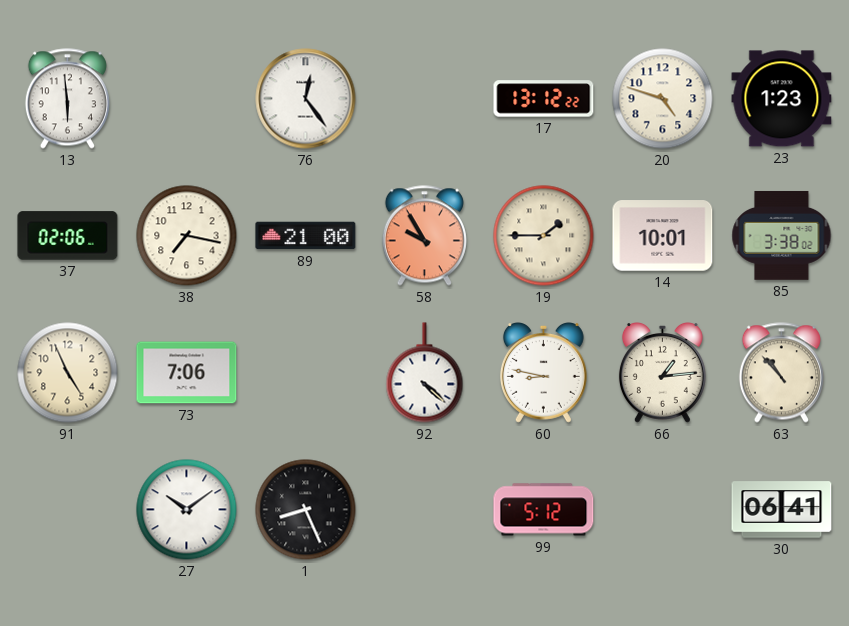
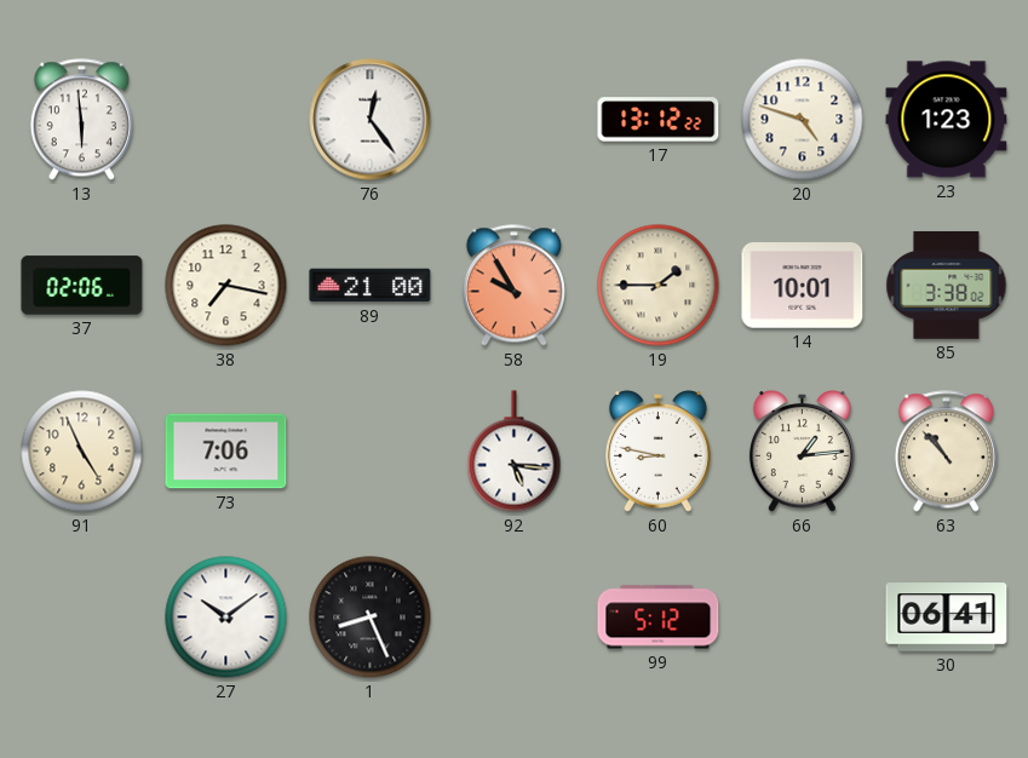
92: 4:22 -> 5:16 (515, 452)
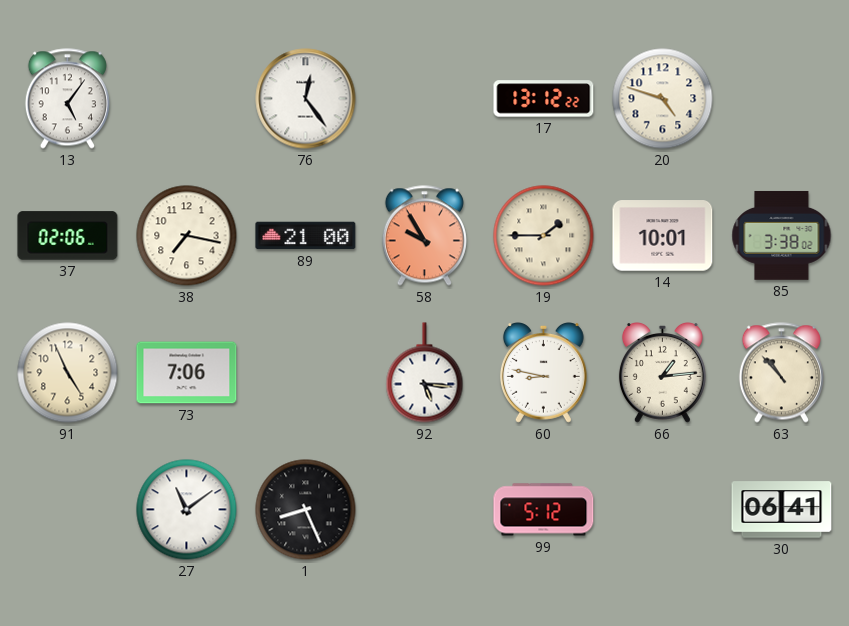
13: 5:59 -> 5:06 (67, 99)
23: 1:23 -> none (947, 120)
27: 10:09 -> 11:09 (187, 510)
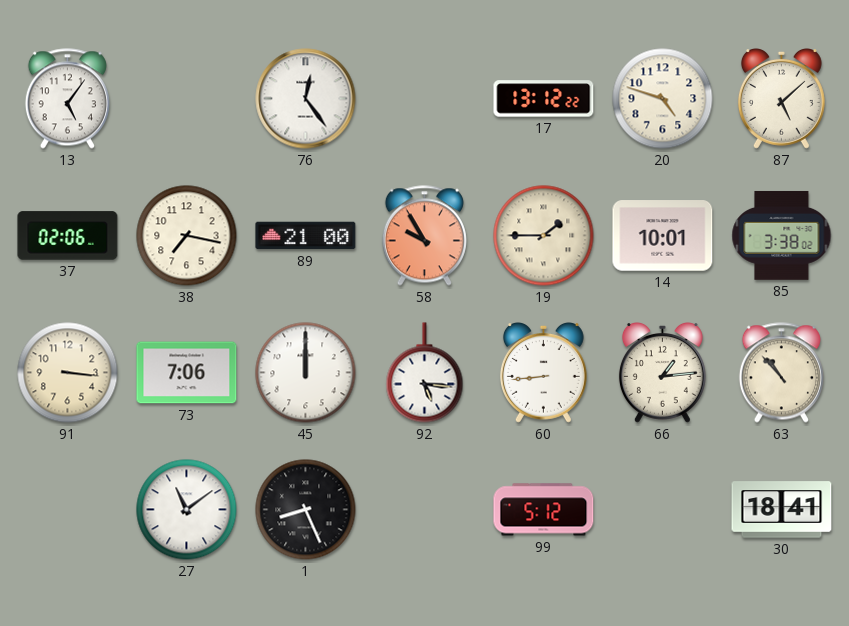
87: none -> 5:08 (781, 99)
91: 4:56 -> 3:16 (68, 373)
45: none -> 12:00 (306, 373)
60: 8:47 -> 8:44 (543, 373)
30: 06:41 -> 18:41 (782, 510)
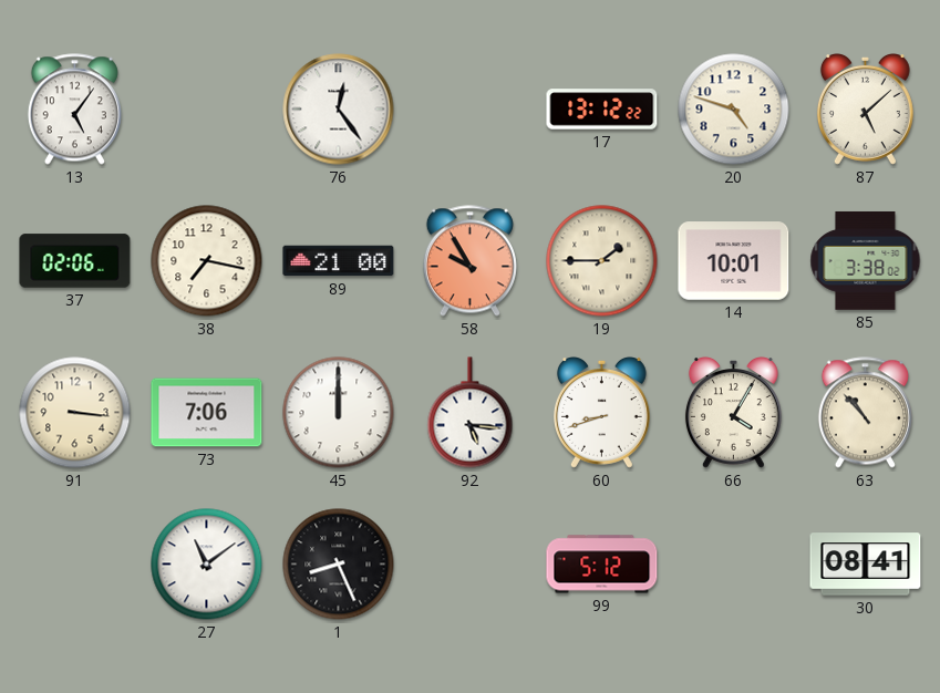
60: 8:44 -> 8:42 (601, 413)
66: 1:14 -> 4:05 (733, 413)
30: 18:41 -> 08:41 (866, 565)
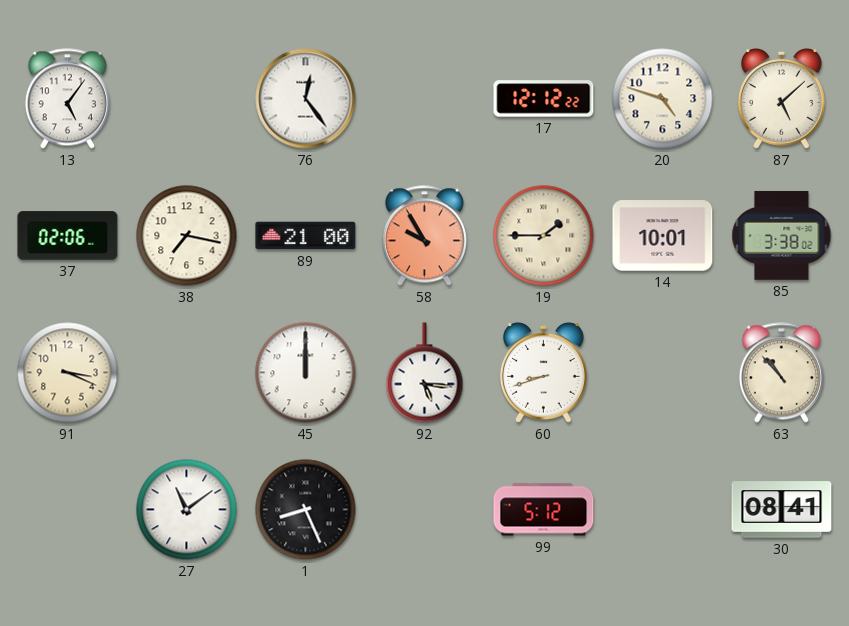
17: 13:12 -> 12:12 (544, 99)
91: 3:16 -> 3:19 (68, 373)
73: 7:06 -> none (207, 413)
66: 4:05 -> none (733, 413)
